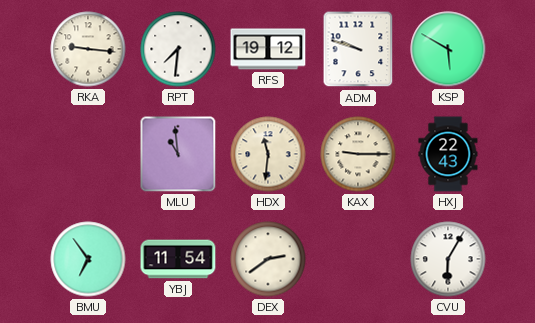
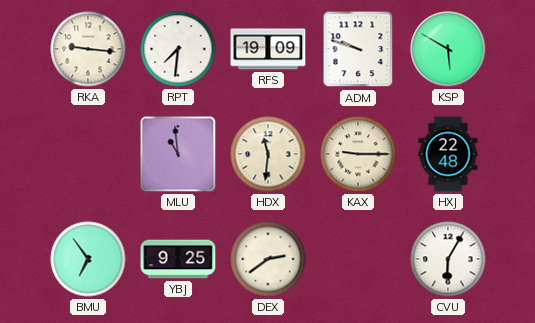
RFS: 19:12 -> 19:09 (268, 49)
HXJ: 22:43 -> 22:48 (448, 154)
YBJ: 11:54 -> 9:25 (178, 259)
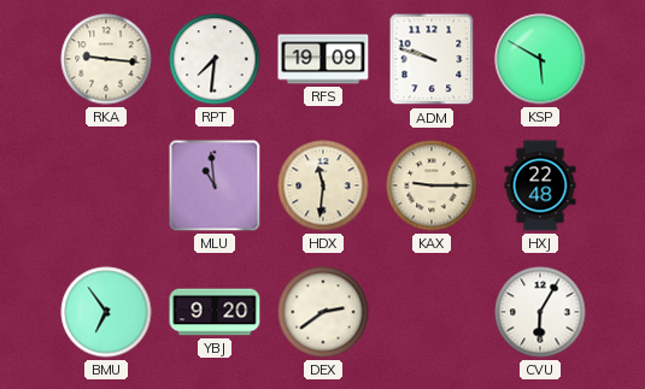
YBJ: 9:25 -> 9:20 (215, 312)
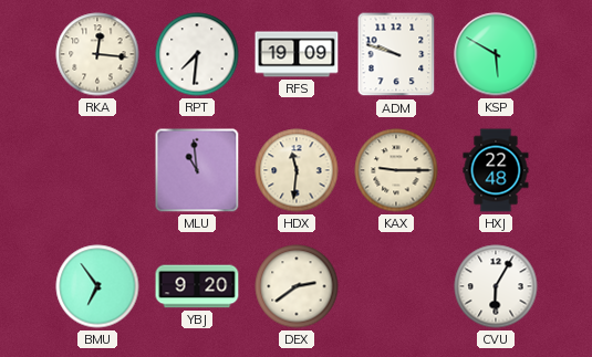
RKA: 9:16 -> 12:16 (97, 54)
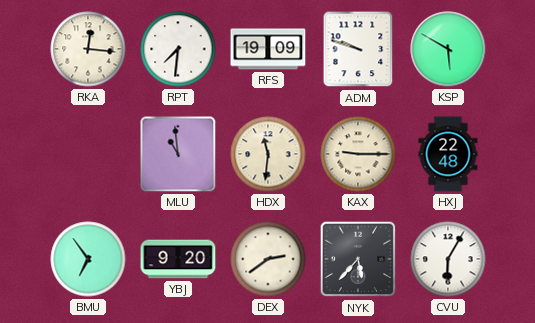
NYK: none -> 5:37 (358, 259)
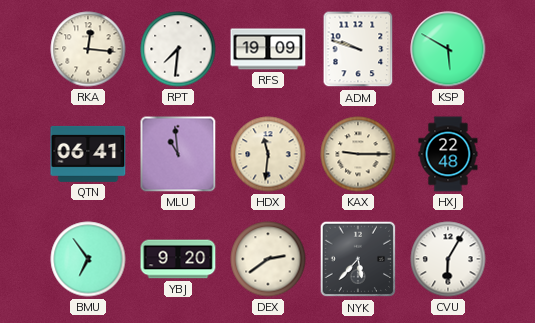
QTN: none -> 06:41 (88, 154)
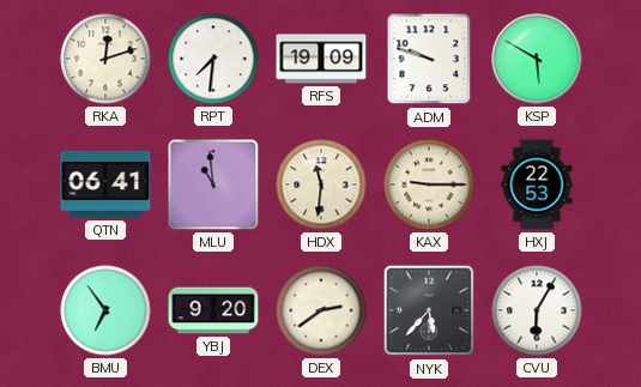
RKA: 12:16 -> 12:12 (105, 59)
HXJ: 22:48 -> 22:53 (537, 185)
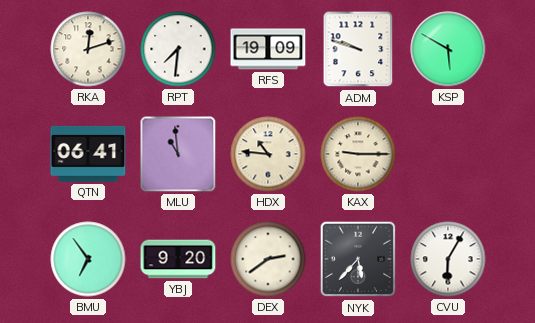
HDX: 11:31 -> 10:46 (268, 154)
HXJ: 22:53 -> none (537, 185)
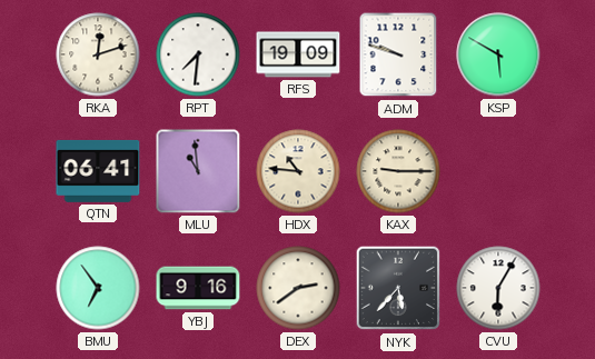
YBJ: 9:20 -> 9:16 (198, 288)
